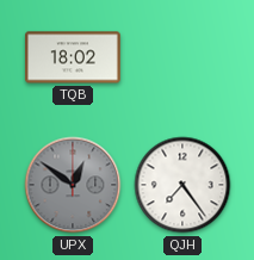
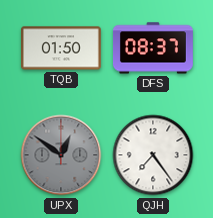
TQB: 18:02 -> 01:50 (61, 48)
DFS: none -> 08:37 (153, 48)
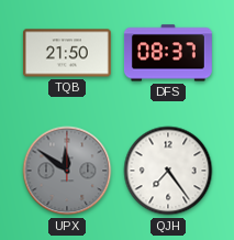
TQB: 01:50 -> 21:50 (67, 53)
UPX: 12:51 -> 11:51 (67, 171)
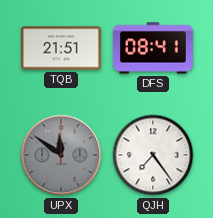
TQB: 21:50 -> 21:51 (61, 48)
DFS: 08:37 -> 08:41 (153, 48)
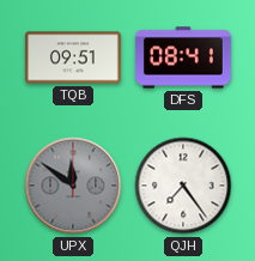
TQB: 21:51 -> 09:51 (73, 57)
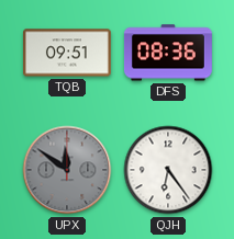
DFS: 08:41 -> 08:36 (168, 53)
QJH: 7:24 -> 6:24 (168, 170)
